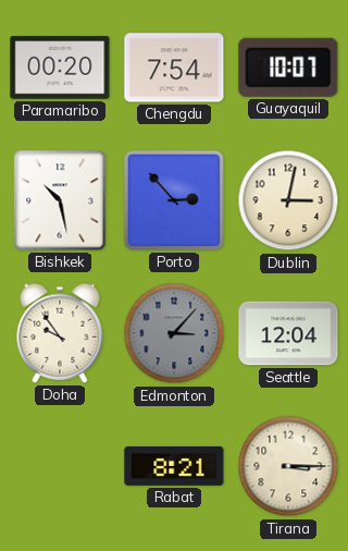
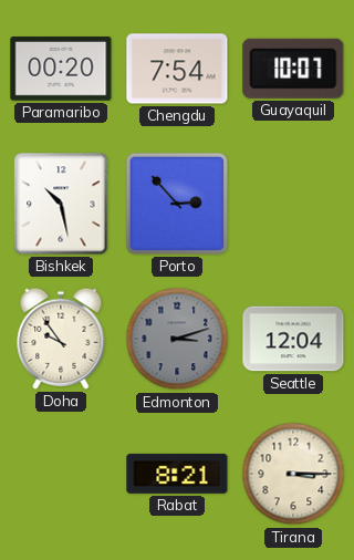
Dublin: 3:02 -> none (288, 200)
Edmonton: 3:07 -> 3:12 (177, 339)
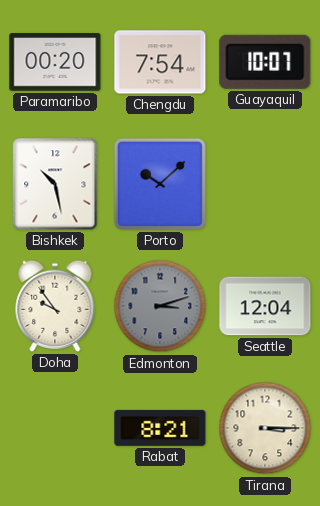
Porto: 2:53 -> 10:08 (160, 184)
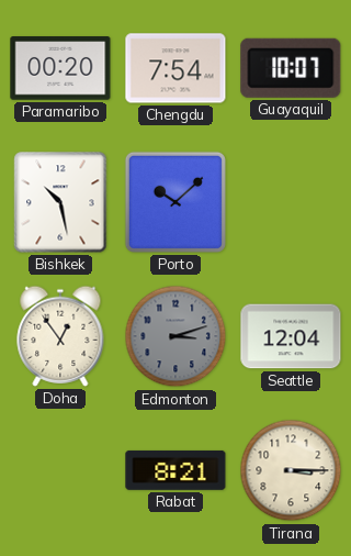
Doha: 9:54 -> 12:54 (60, 336)
